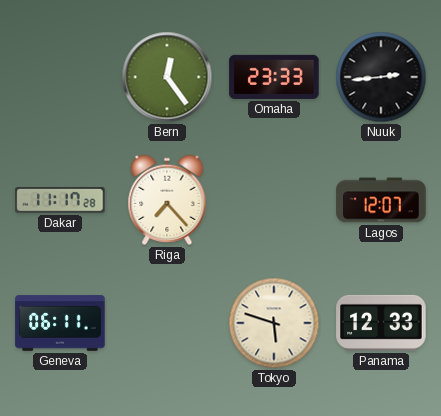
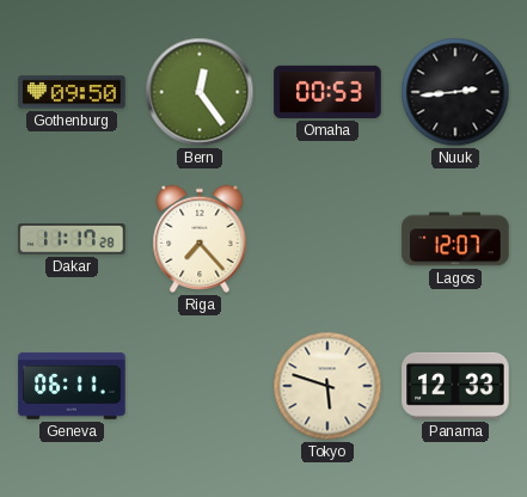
Gothenburg: none -> 09:50 (72, 92)
Omaha: 23:33 -> 00:53 (327, 92)
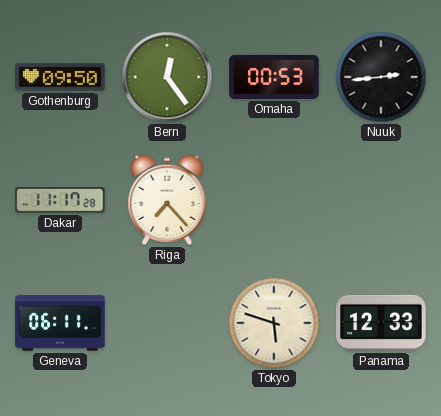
Lagos: 12:07 -> none (455, 239)
